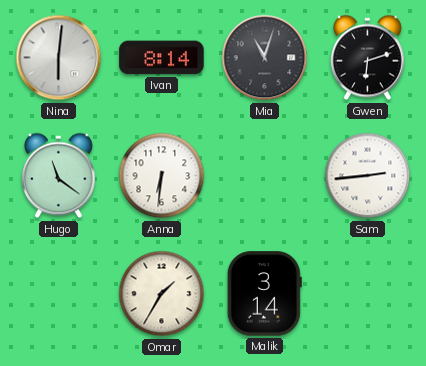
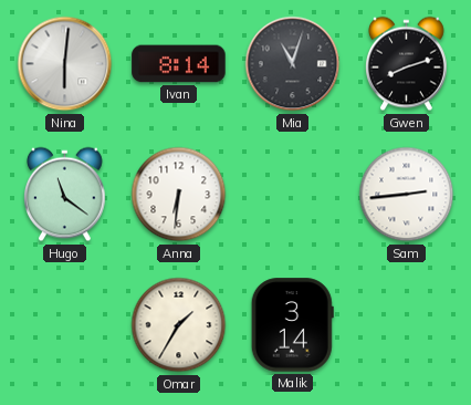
Gwen: 6:12 -> 8:12 (407, 64)
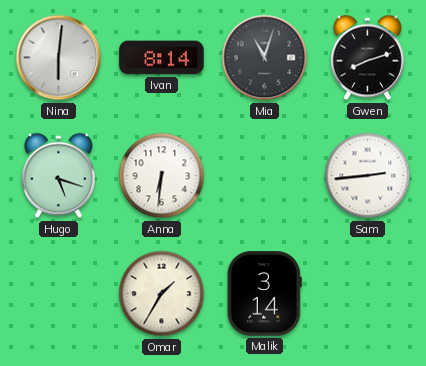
Hugo: 11:21 -> 5:18 (59, 176)
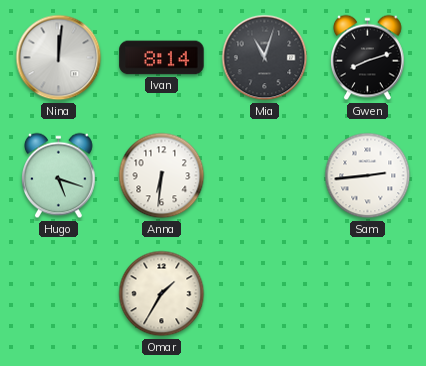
Nina: 6:01 -> 12:01 (59, 58)
Malik: 3:14 -> none (264, 294)
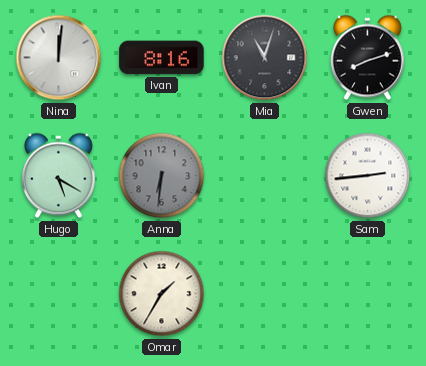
Ivan: 8:14 -> 8:16 (162, 58)
Hugo: 5:18 -> 5:20 (59, 176)
Anna dial: white -> grey (162, 176)
